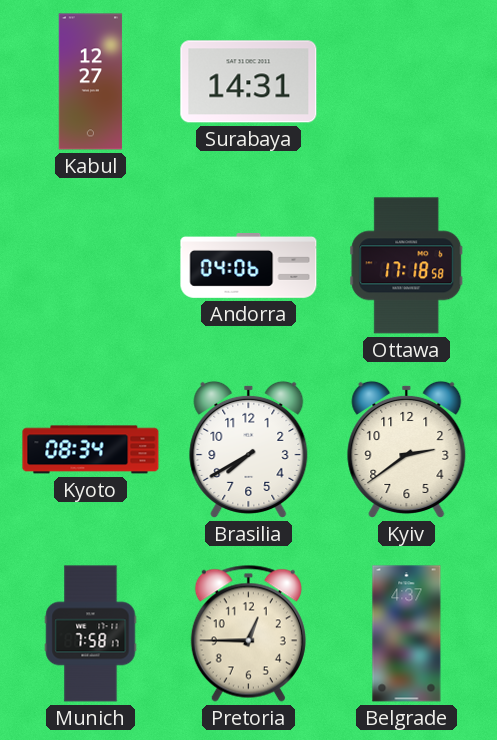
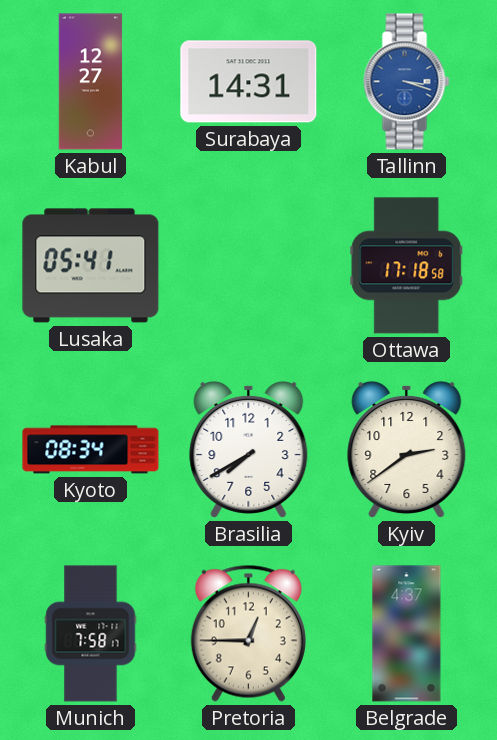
Tallinn: none -> 3:18 (407, 82)
Lusaka: none -> 05:41 (91, 266)
Andorra: 04:06 -> none (249, 266)
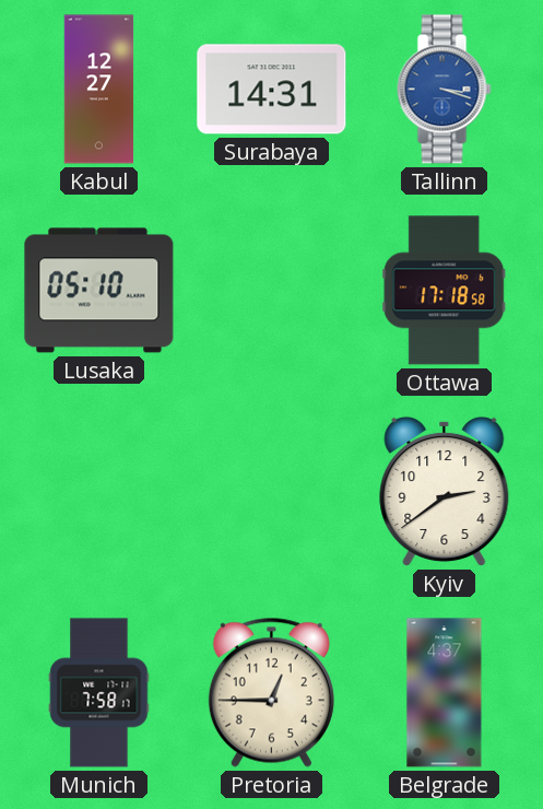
Lusaka: 05:41 -> 05:10 (99, 291)
Kyoto: 08:34 -> none (91, 450)
Brasilia: 7:40 -> none (249, 449)
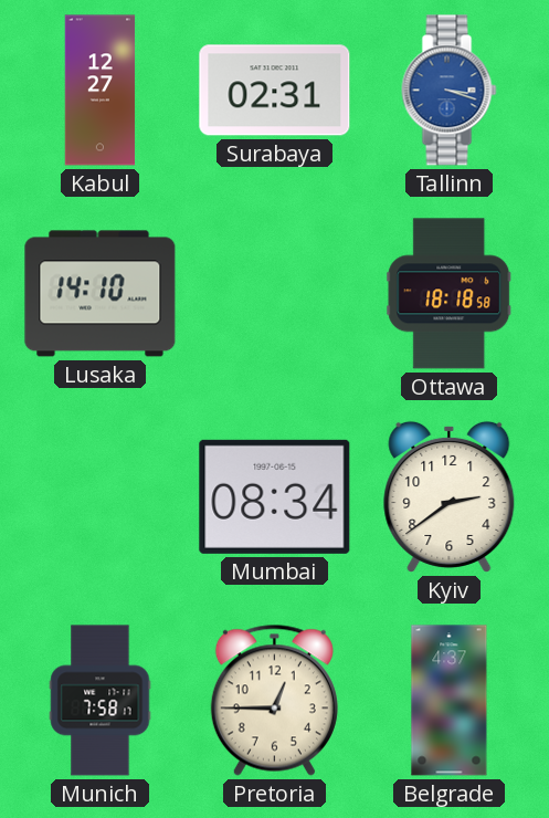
Surabaya: 14:31 -> 02:31 (275, 91)
Lusaka: 05:10 -> 14:10 (101, 294)
Ottawa: 17:18 -> 18:18 (450, 294)
Mumbai: none -> 08:34 (275, 496)
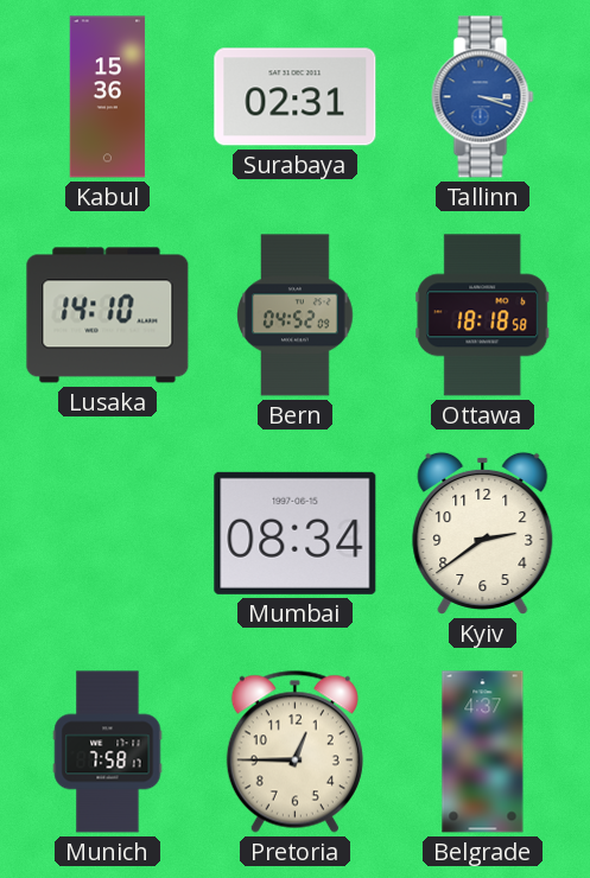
Kabul: 12:27 -> 15:36 (108, 97)
Bern: none -> 04:52 (296, 316)
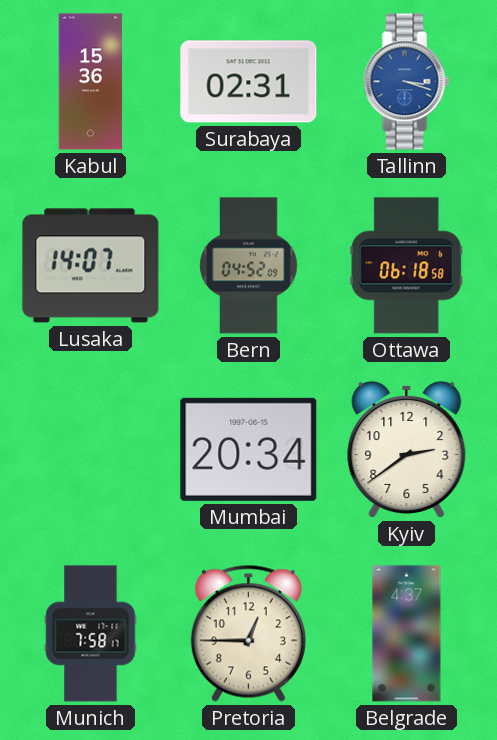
Lusaka: 14:10 -> 14:07 (91, 266)
Ottawa: 18:18 -> 06:18 (407, 266)
Mumbai: 08:34 -> 20:34 (249, 449)
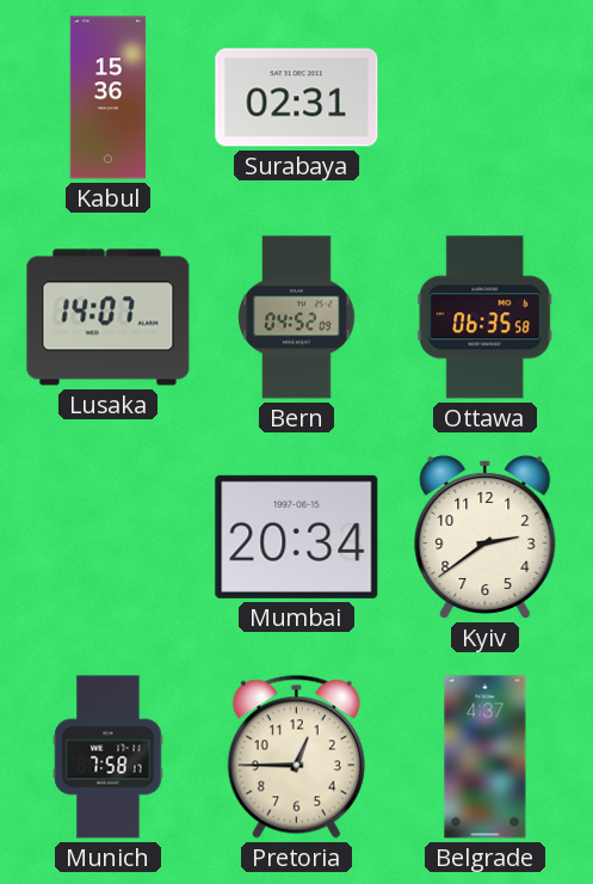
Tallinn: 3:18 -> none (407, 82)
Ottawa: 06:18 -> 06:35 (486, 318)
